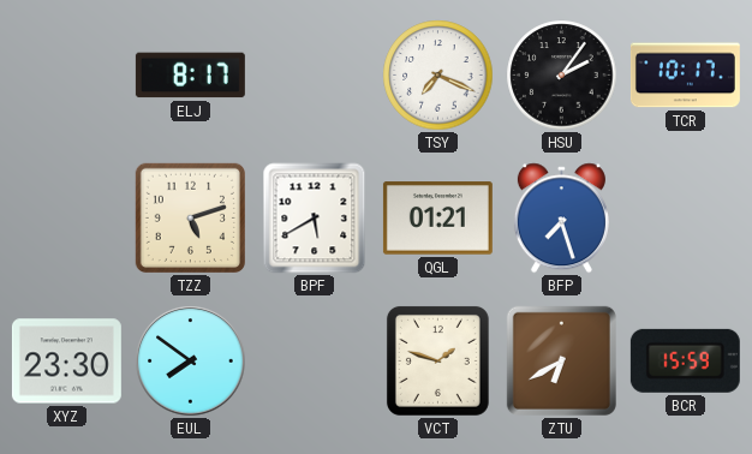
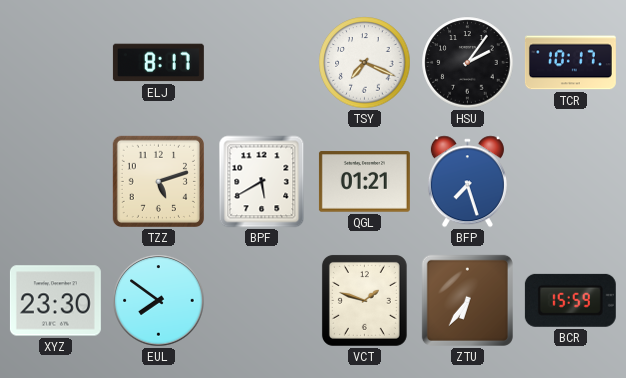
ZTU: 6:40 -> 6:36 (467, 300)
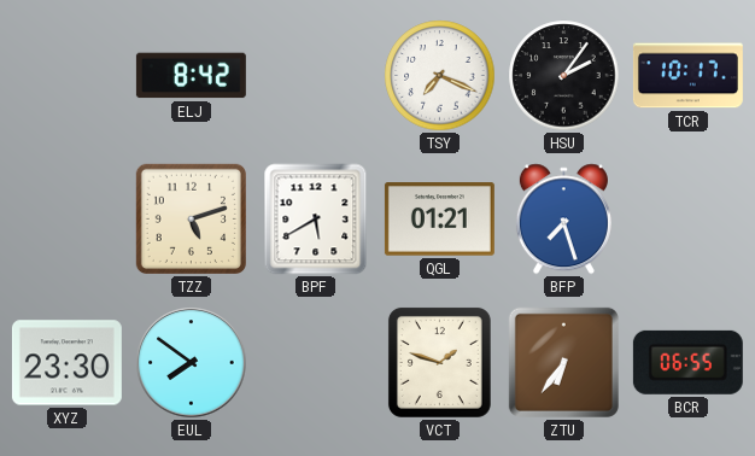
ELJ: 8:17 -> 8:42 (191, 76)
BCR: 15:59 -> 06:55 (687, 362)
